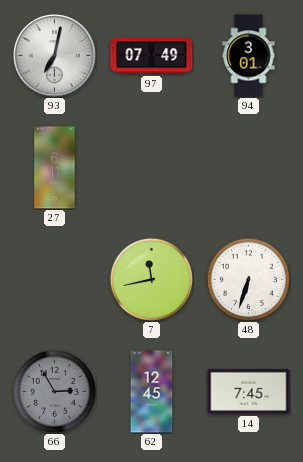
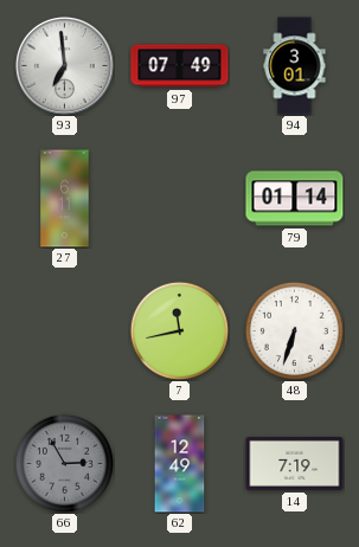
93: 7:02 -> 6:59 (64, 65)
79: none -> 01:14 (295, 199)
62: 12:45 -> 12:49 (180, 464)
14: 7:45 -> 7:19 (295, 463)
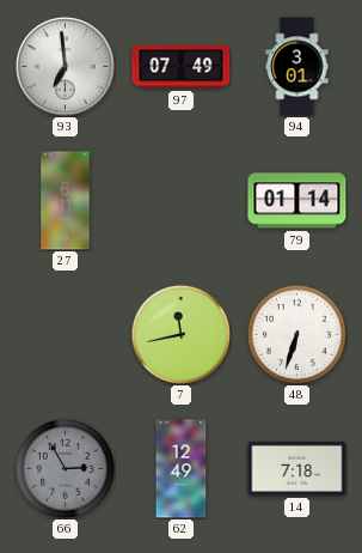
14: 7:19 -> 7:18 (297, 468)
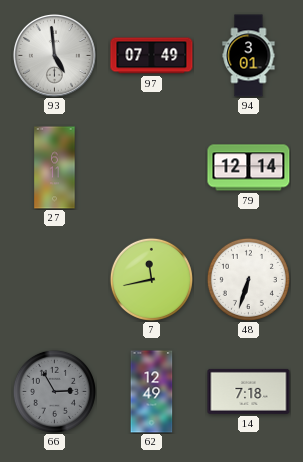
93: 6:59 -> 4:59 (54, 55)
79: 01:14 -> 12:14 (249, 168)
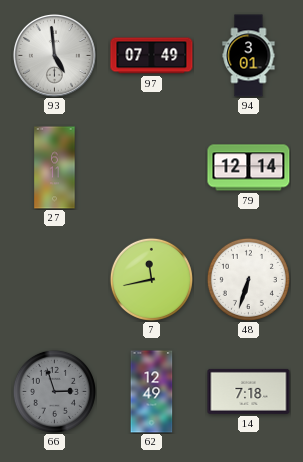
66: 2:55 -> 2:57 (54, 391)
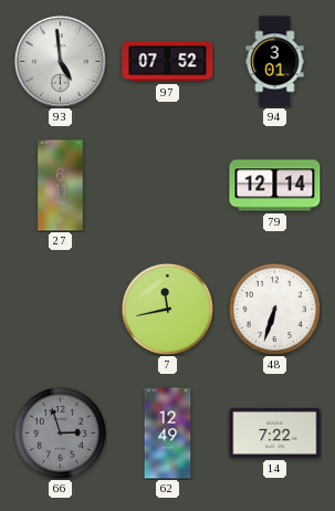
97: 07:49 -> 07:52 (168, 62)
14: 7:18 -> 7:22 (275, 432)
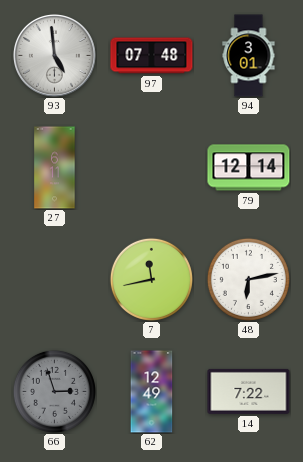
97: 07:52 -> 07:48 (152, 56)
48: 6:33 -> 6:13 (248, 279)
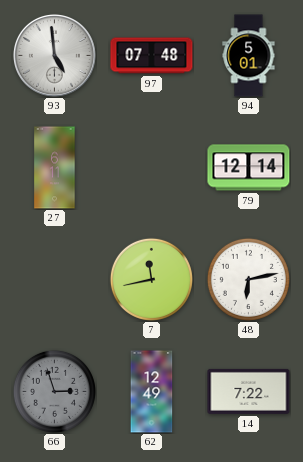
94: 3:01 -> 5:01 (249, 56)
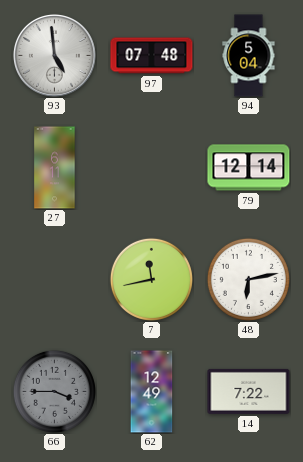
94: 5:01 -> 5:04 (249, 56)
66: 2:57 -> 3:45 (54, 391)
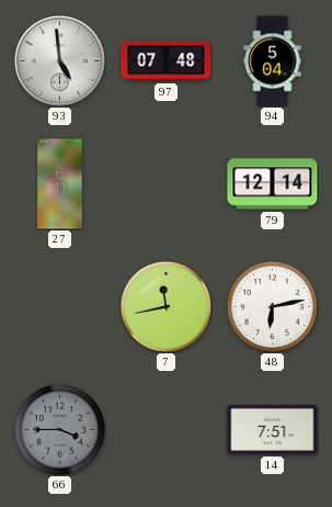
62: 12:49 -> none (152, 392)
14: 7:22 -> 7:51 (273, 429)
